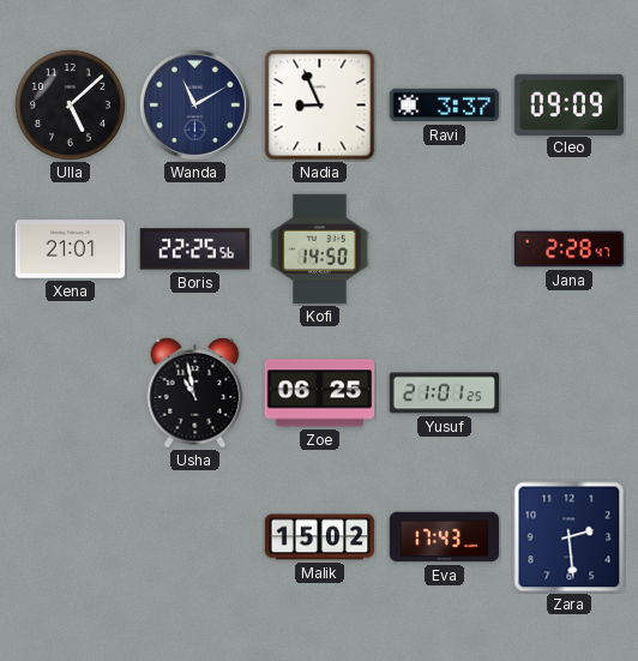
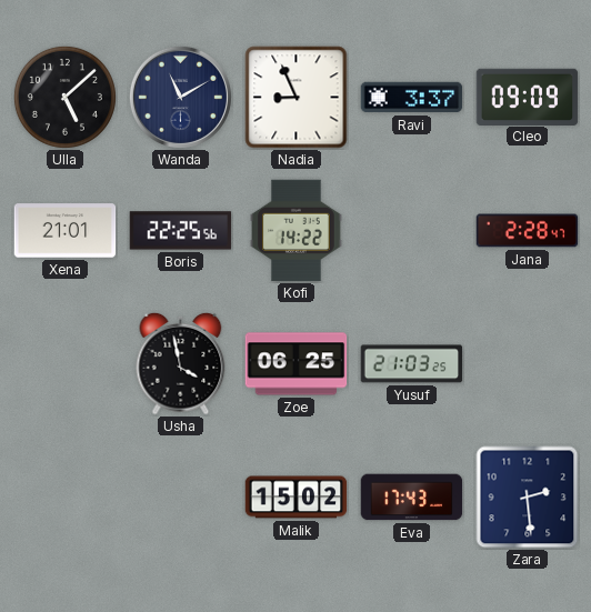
Kofi: 14:50 -> 14:22 (297, 231)
Usha: 10:58 -> 3:58 (181, 363)
Yusuf: 21:01 -> 21:03 (412, 364)
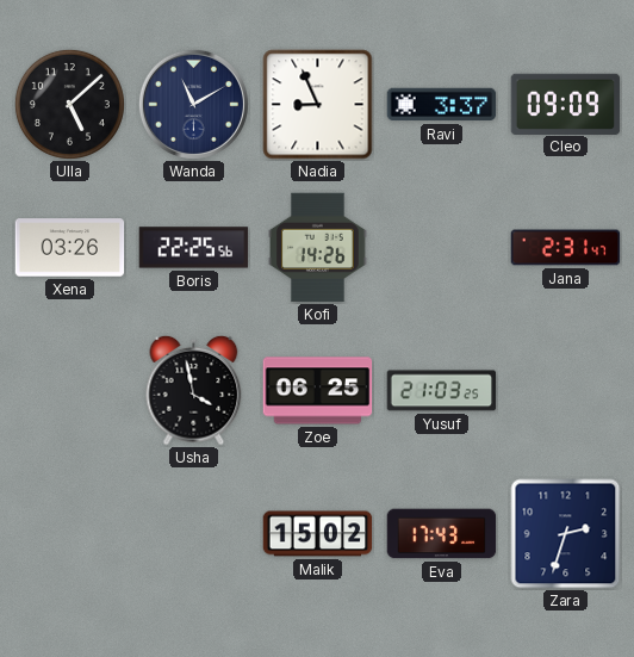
Xena: 21:01 -> 03:26 (70, 248)
Kofi: 14:22 -> 14:26 (318, 248)
Jana: 2:28 -> 2:31 (566, 248)
Zara: 2:29 -> 2:33 (566, 534)
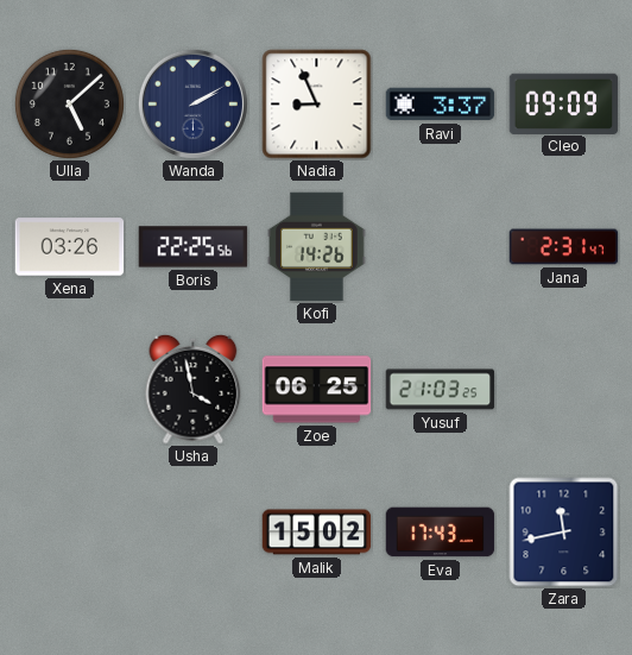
Wanda: 11:10 -> 2:10 (192, 103)
Zara: 2:33 -> 11:43 (564, 533)
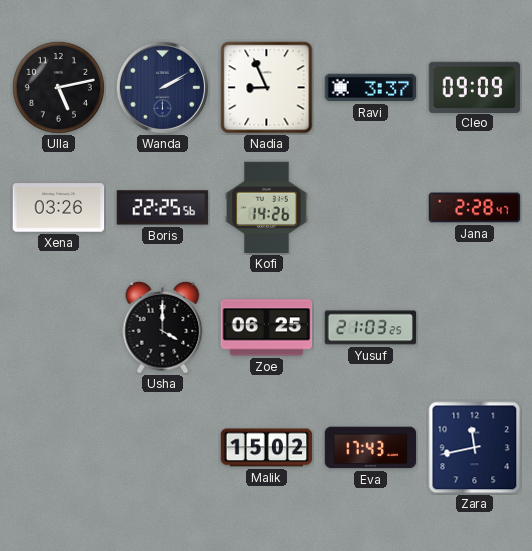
Ulla: 5:08 -> 5:13 (58, 87)
Jana: 2:31 -> 2:28 (475, 208)
Usha: 3:58 -> 4:00 (163, 327)
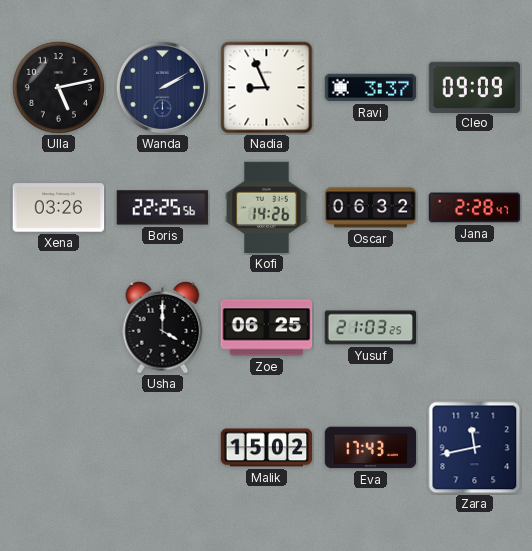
Oscar: none -> 06:32 (371, 208)
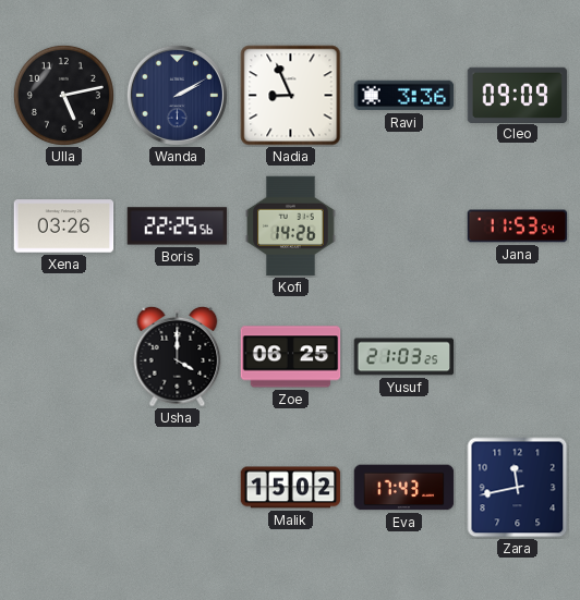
Ravi: 3:37 -> 3:36 (404, 96)
Oscar: 06:32 -> none (371, 208)
Jana: 2:28 -> 11:53 (518, 226)
